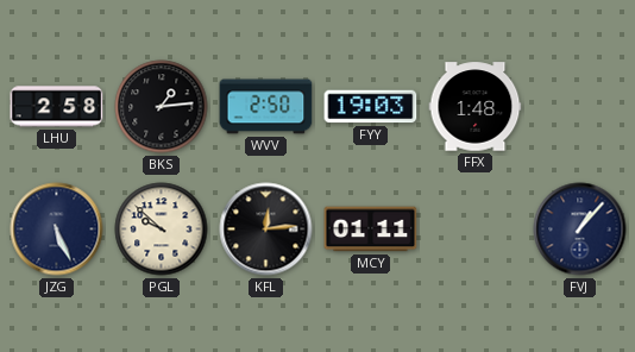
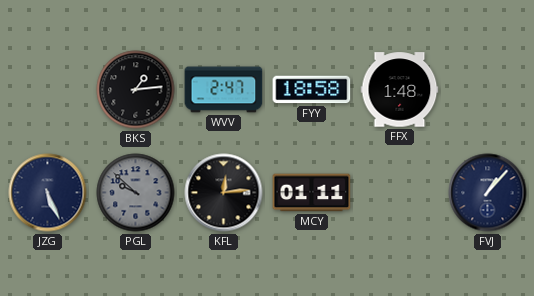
LHU: 2:58 -> none (57, 107)
WVV: 2:50 -> 2:47 (224, 90)
FYY: 19:03 -> 18:58 (312, 90)
PGL dial: cream -> grey (136, 193)
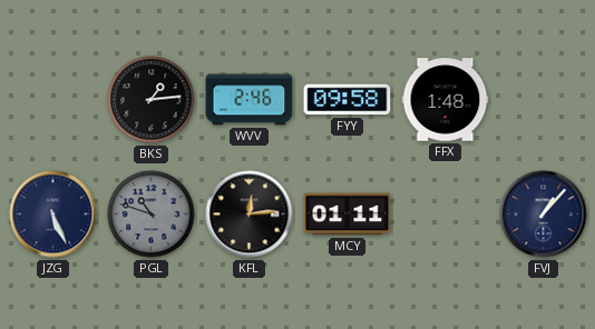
WVV: 2:47 -> 2:46 (250, 100)
FYY: 18:58 -> 09:58 (348, 100)
PGL: 9:52 -> 10:48 (152, 215)
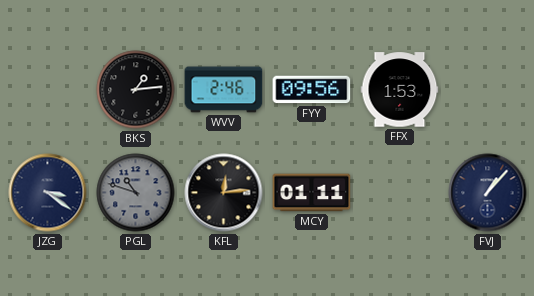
FYY: 09:58 -> 09:56 (312, 90)
FFX: 1:48 -> 1:53 (400, 90)
JZG: 5:26 -> 3:21 (48, 193)
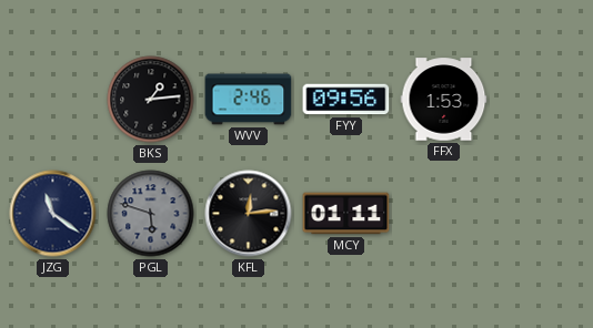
JZG: 3:21 -> 11:21 (53, 214)
PGL: 10:48 -> 5:48 (151, 214)
FVJ: 1:07 -> none (488, 193)
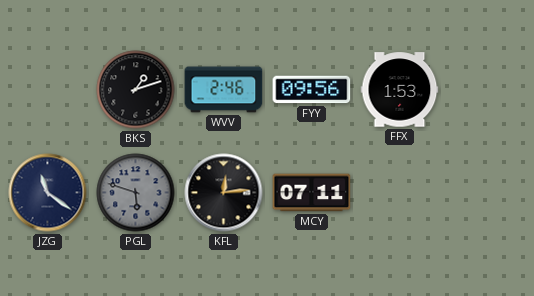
BKS: 1:14 -> 1:12 (136, 90)
MCY: 01:11 -> 07:11 (312, 193)
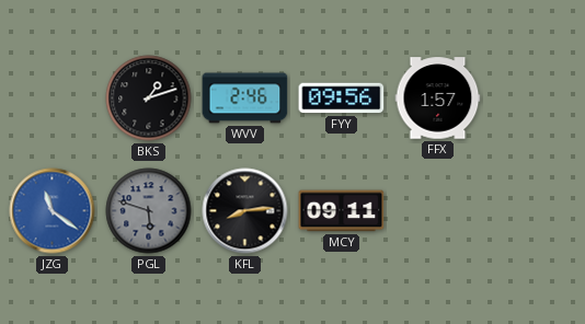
FFX: 1:53 -> 1:57 (438, 99)
JZG dial: navy -> blue (53, 211)
KFL: 12:14 -> 8:14 (245, 211)
MCY: 07:11 -> 09:11 (342, 211)
